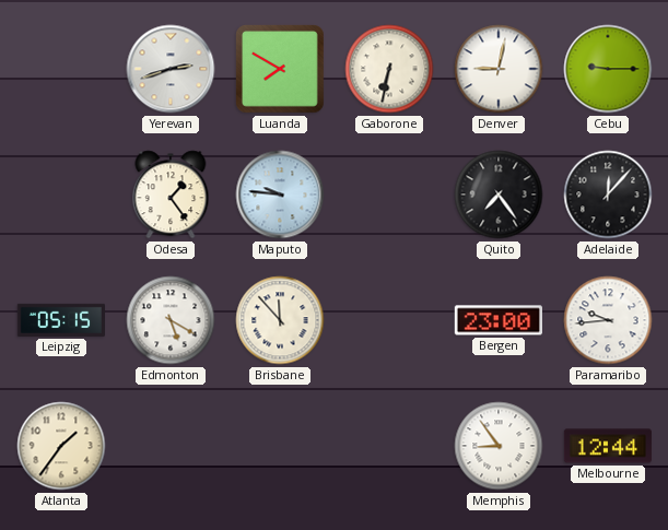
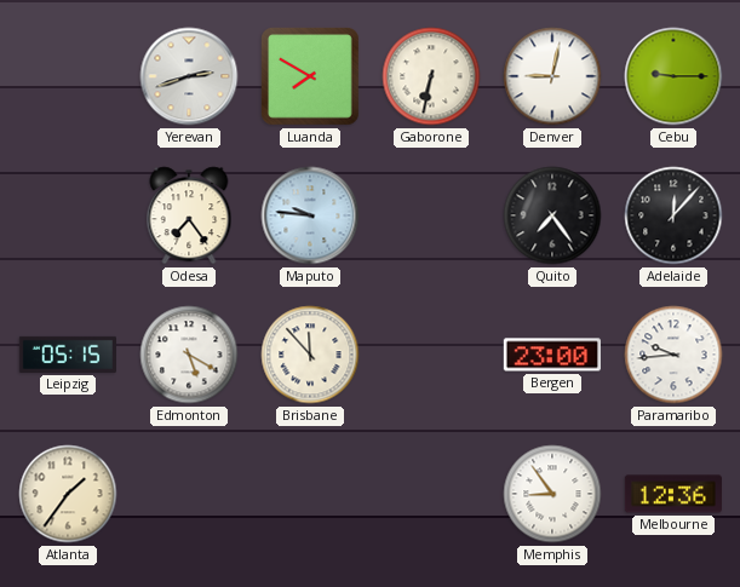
Odesa: 1:24 -> 7:24 (189, 215)
Melbourne: 12:44 -> 12:36 (673, 494)
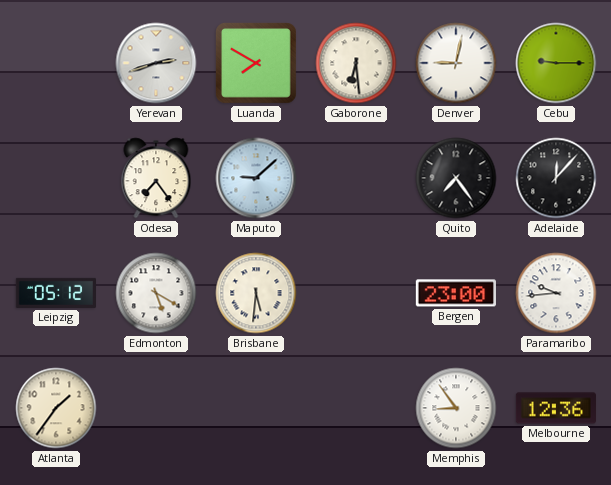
Gaborone: 6:32 -> 6:29 (356, 63)
Maputo: 9:46 -> 9:08 (256, 178)
Leipzig: 05:15 -> 05:12 (55, 293)
Brisbane: 11:53 -> 5:31 (256, 293)
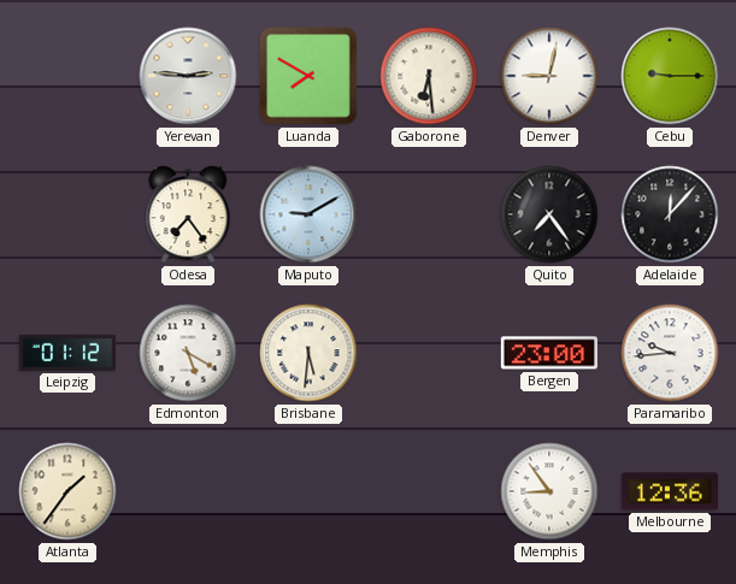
Yerevan: 2:42 -> 2:46 (188, 76)
Maputo: 9:08 -> 9:10 (308, 214)
Leipzig: 05:12 -> 01:12 (66, 353)
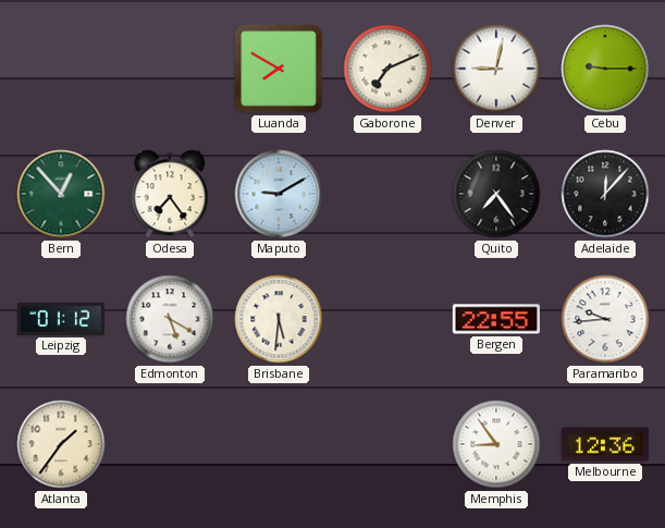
Yerevan: 2:46 -> none (188, 76)
Gaborone: 6:29 -> 7:11 (387, 69)
Bern: none -> 12:53 (61, 194)
Bergen: 23:00 -> 22:55 (496, 319)
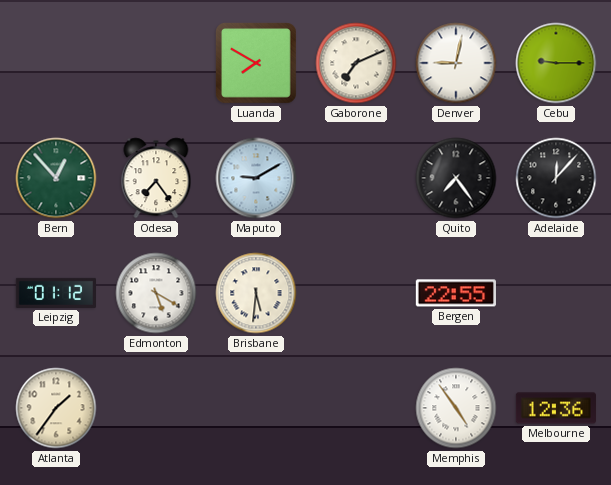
Paramaribo: 9:44 -> none (605, 319)
Memphis: 8:54 -> 4:54 (456, 408)
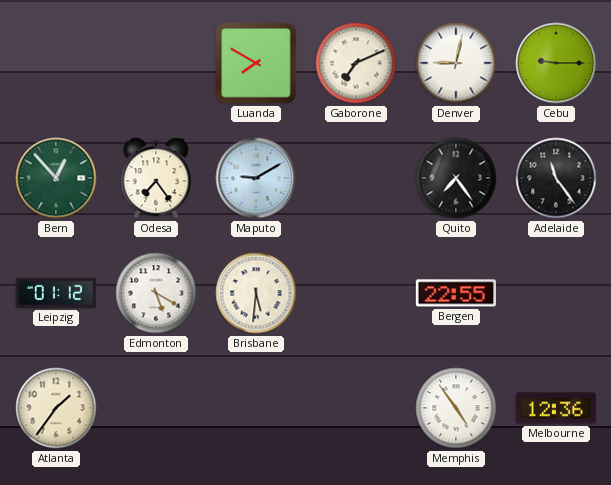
Adelaide: 12:07 -> 11:24 (556, 178)
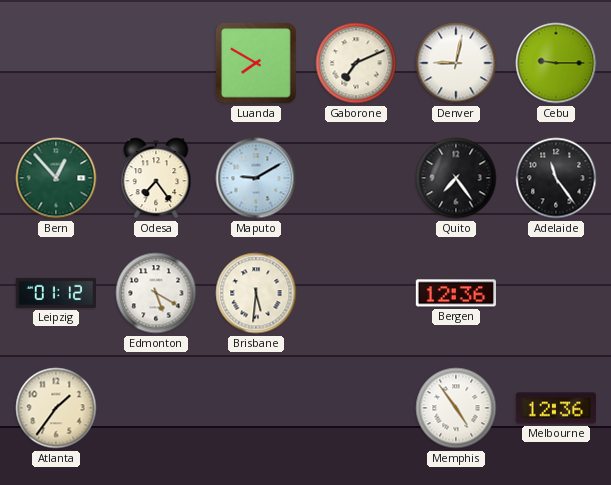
Bergen: 22:55 -> 12:36 (456, 293)
